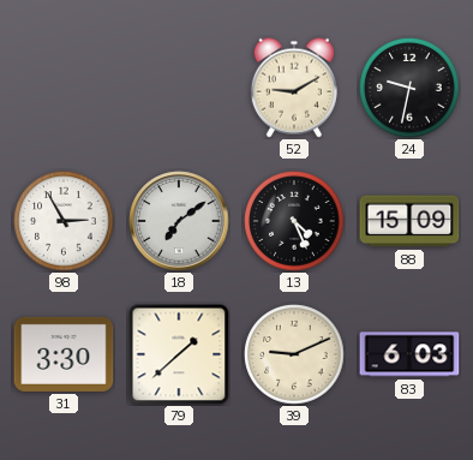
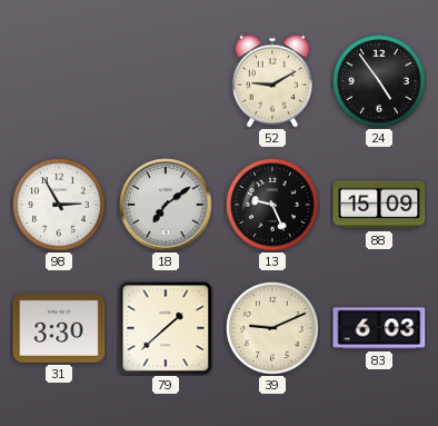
24: 9:32 -> 4:54 (379, 81)
13: 4:26 -> 9:26 (272, 205)
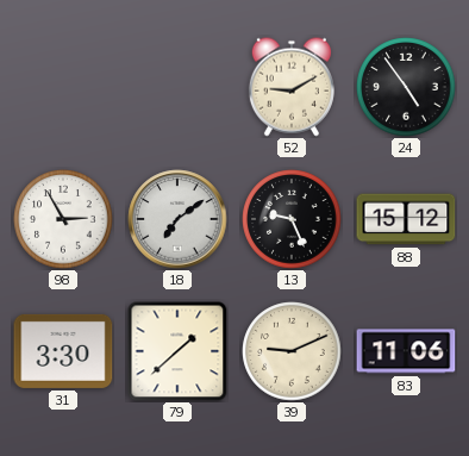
88: 15:09 -> 15:12 (406, 219)
83: 6:03 -> 11:06 (406, 351)
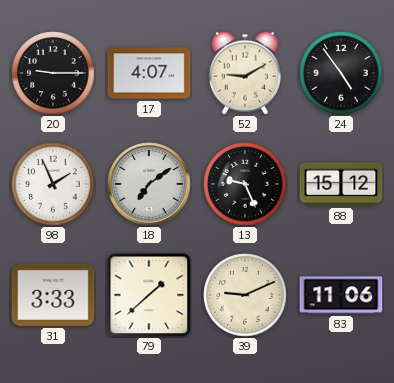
20: none -> 9:15 (53, 73)
17: none -> 4:07 (149, 73)
98: 2:55 -> 1:56 (53, 184)
31: 3:30 -> 3:33 (53, 295)
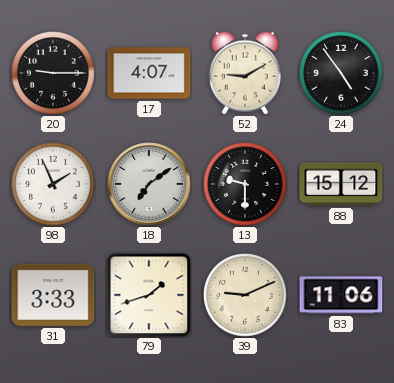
13: 9:26 -> 9:30 (245, 184)
79: 1:38 -> 1:42 (149, 295)
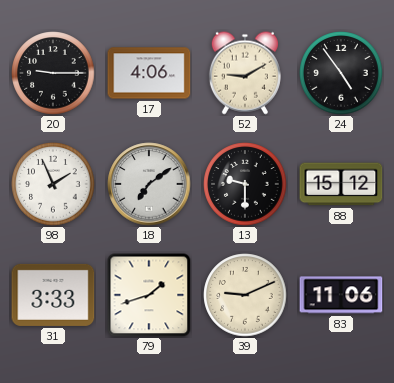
17: 4:07 -> 4:06 (149, 73)
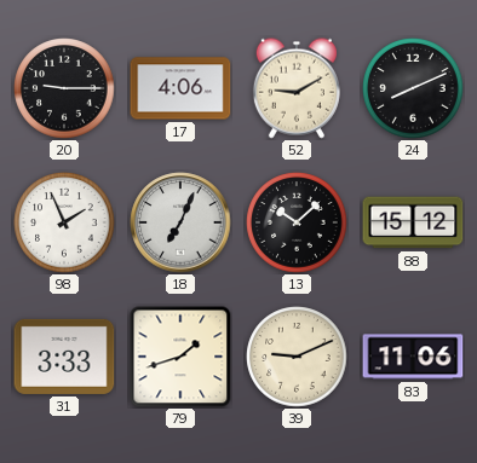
24: 4:54 -> 8:11 (413, 88)
18: 7:09 -> 7:04 (180, 222)
13: 9:30 -> 10:08 (297, 222)
